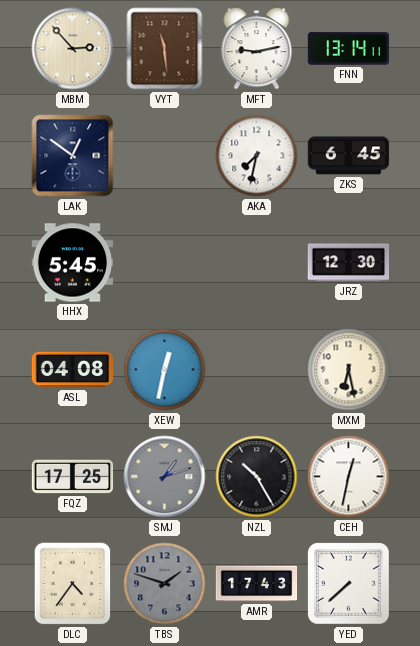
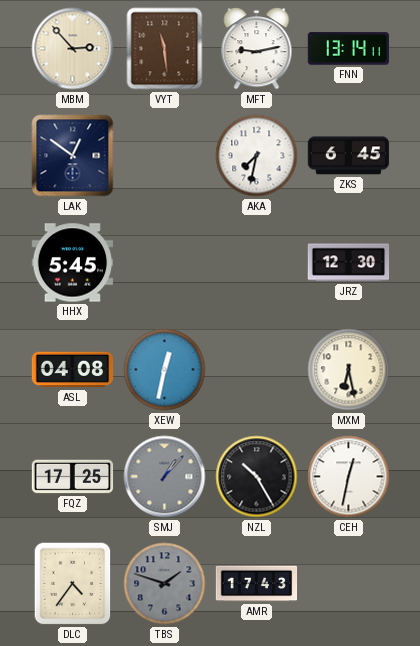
SMJ: 1:12 -> 1:07 (165, 477)
YED: 7:38 -> none (349, 584)
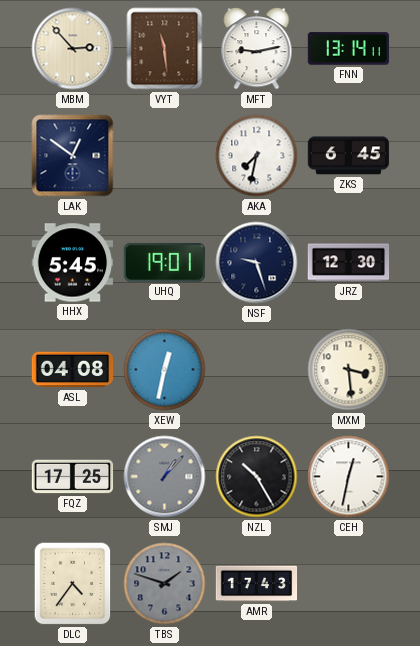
UHQ: none -> 19:01 (164, 263)
NSF: none -> 9:27 (257, 263)
MXM: 6:28 -> 3:29 (349, 370)
